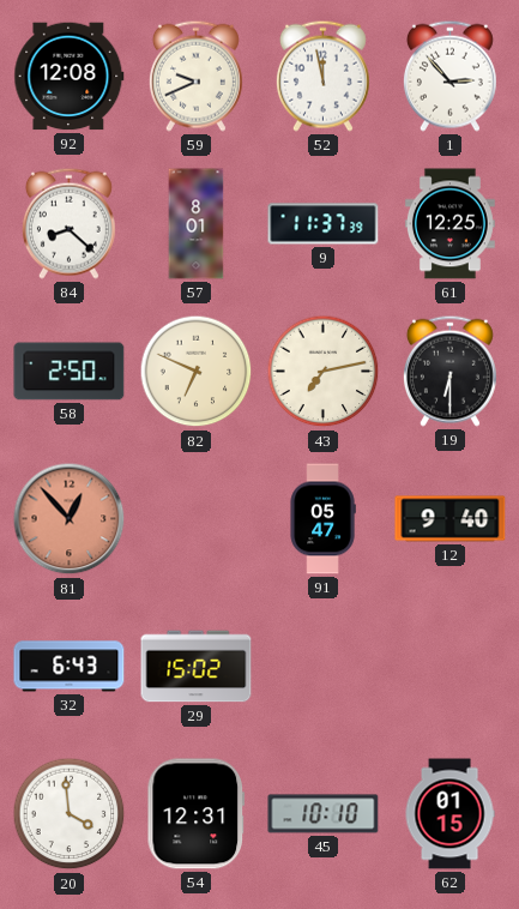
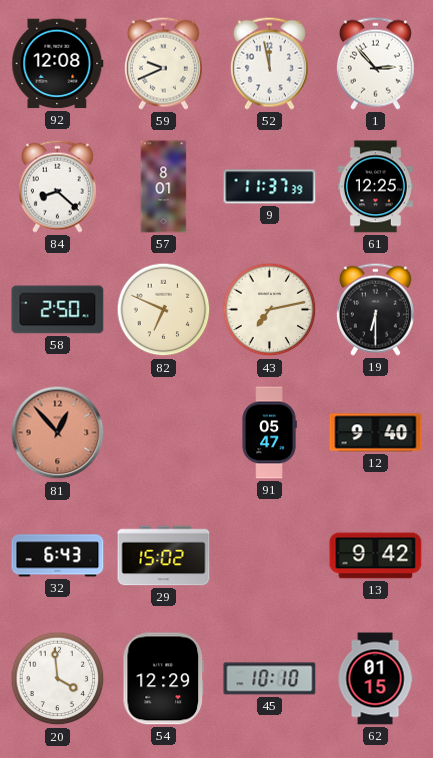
13: none -> 9:42 (376, 556)
54: 12:31 -> 12:29 (163, 679)
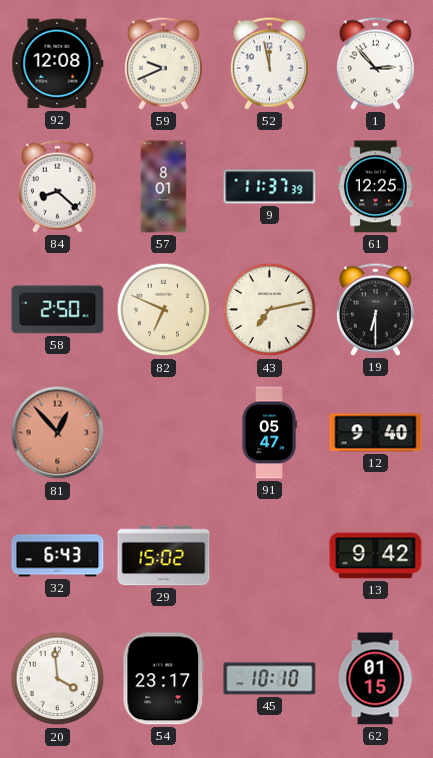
54: 12:29 -> 23:17 (163, 679)
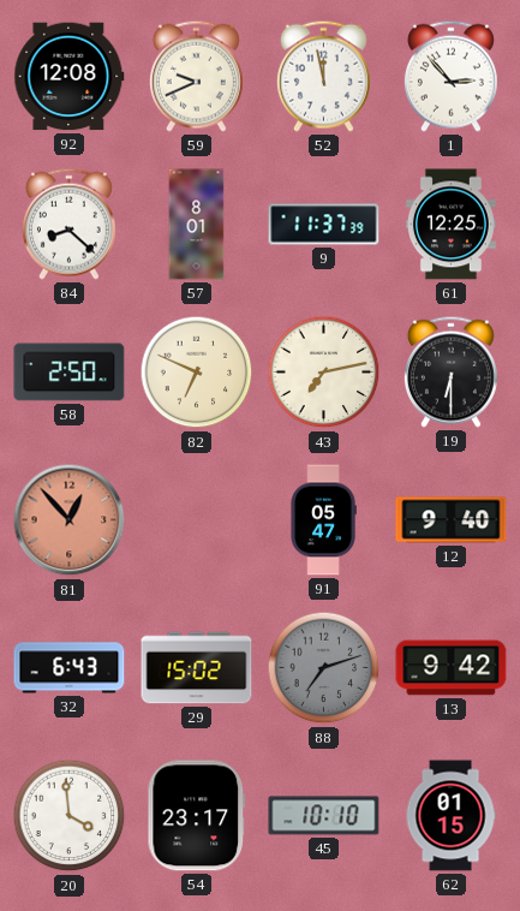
88: none -> 7:12 (324, 668)
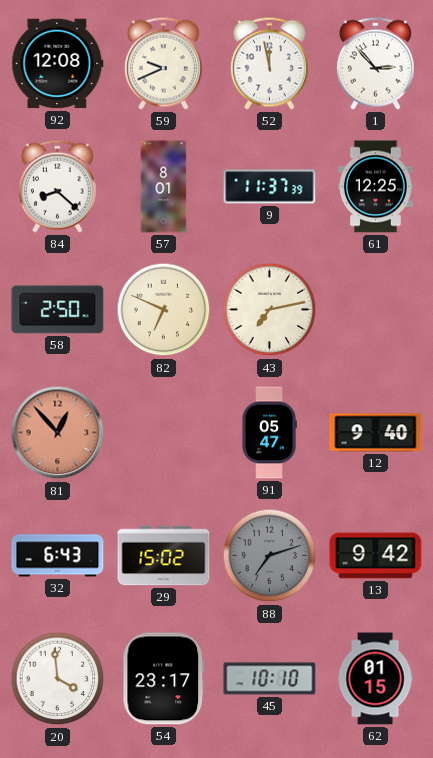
19: 6:30 -> none (450, 371)
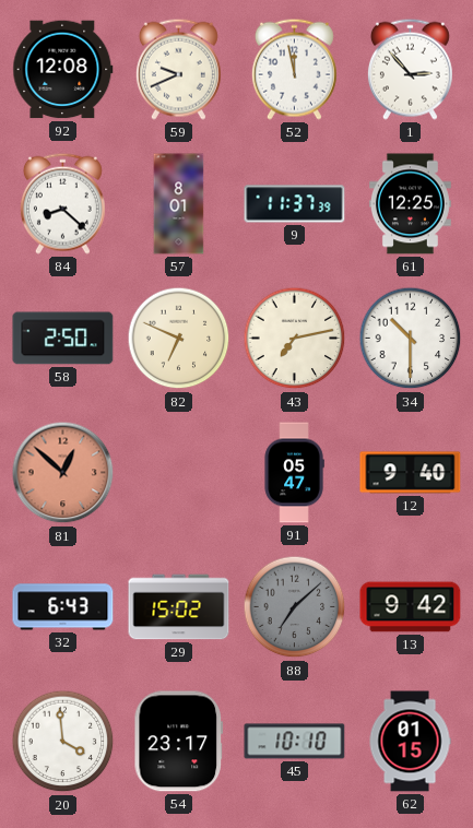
34: none -> 10:30 (411, 339)
81: 12:53 -> 12:52 (63, 473)
88: 7:12 -> 7:08 (295, 607)
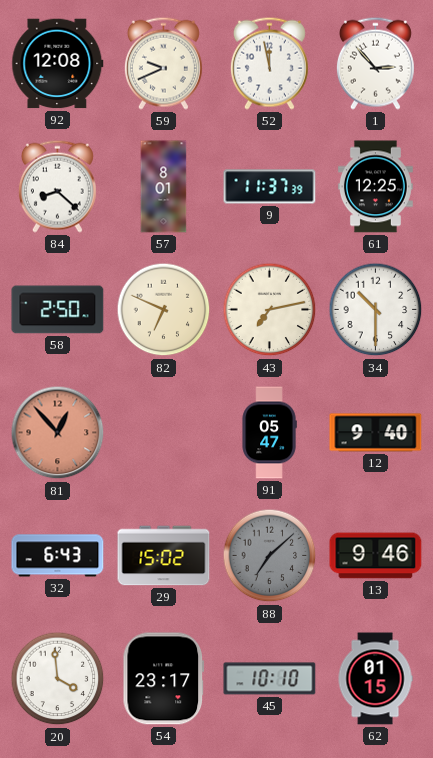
81: 12:52 -> 12:53 (58, 433)
13: 9:42 -> 9:46 (376, 556)
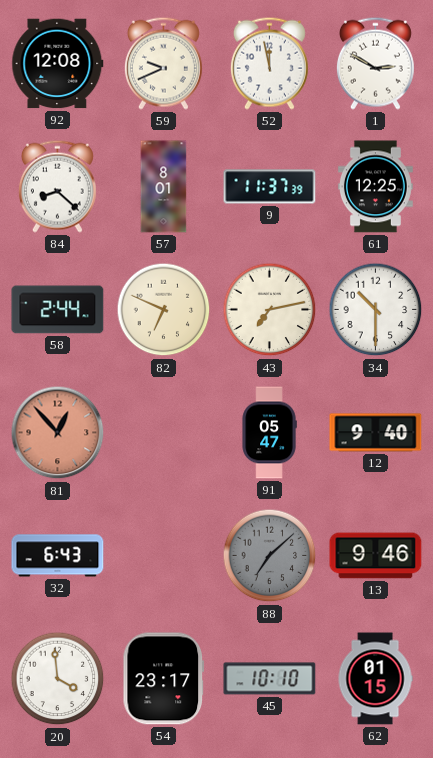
1: 2:53 -> 2:50 (375, 63)
58: 2:50 -> 2:44 (58, 310)
29: 15:02 -> none (164, 556)
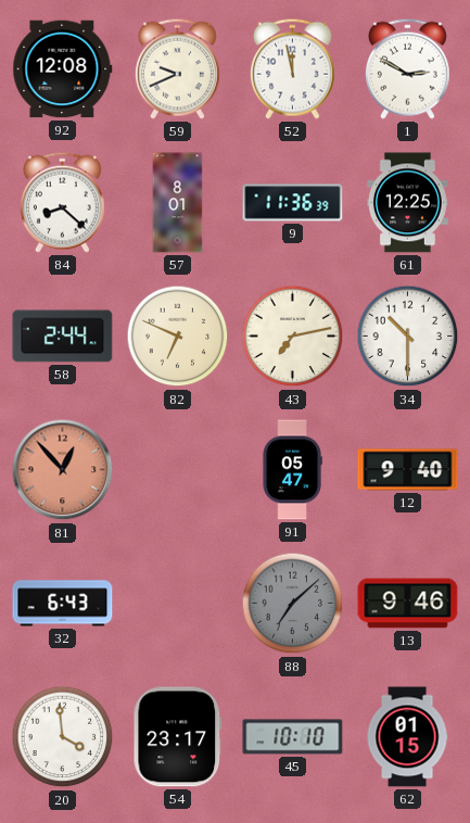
9: 11:37 -> 11:36 (293, 203)
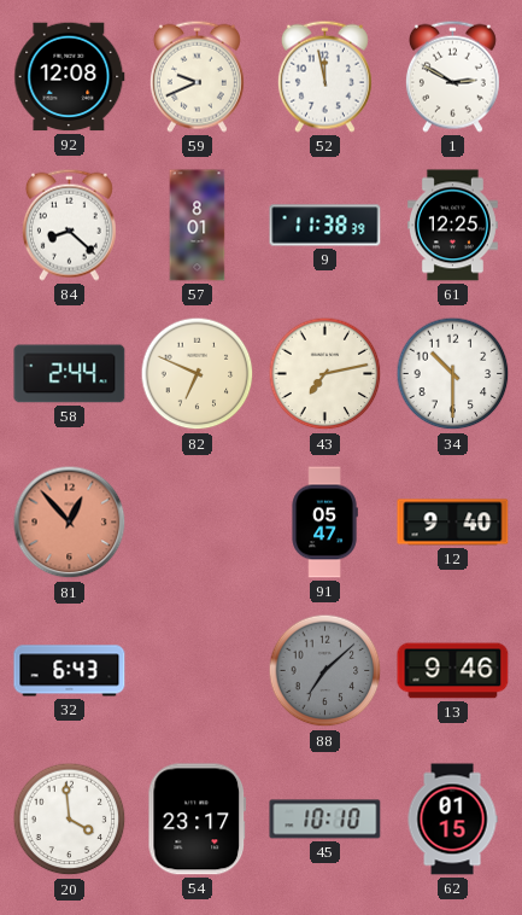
9: 11:36 -> 11:38 (325, 226)
